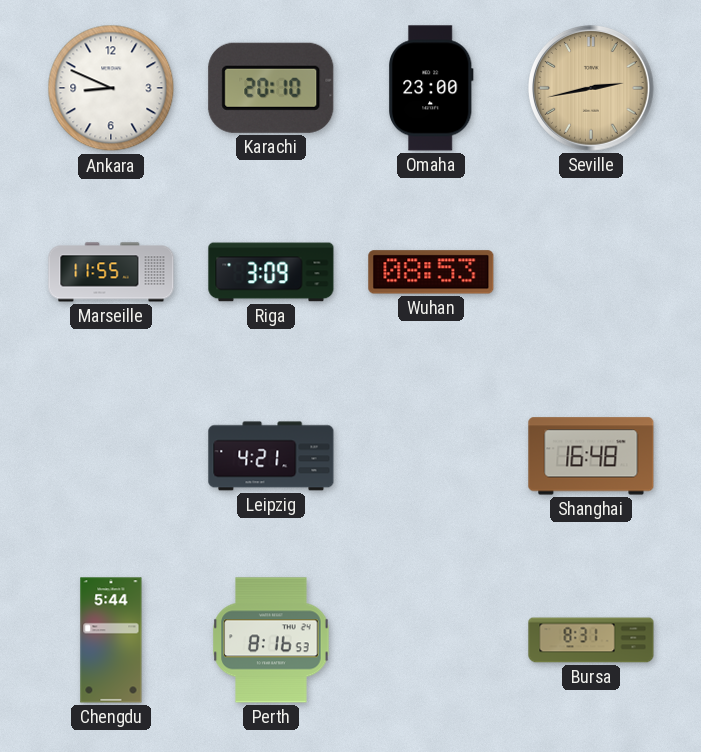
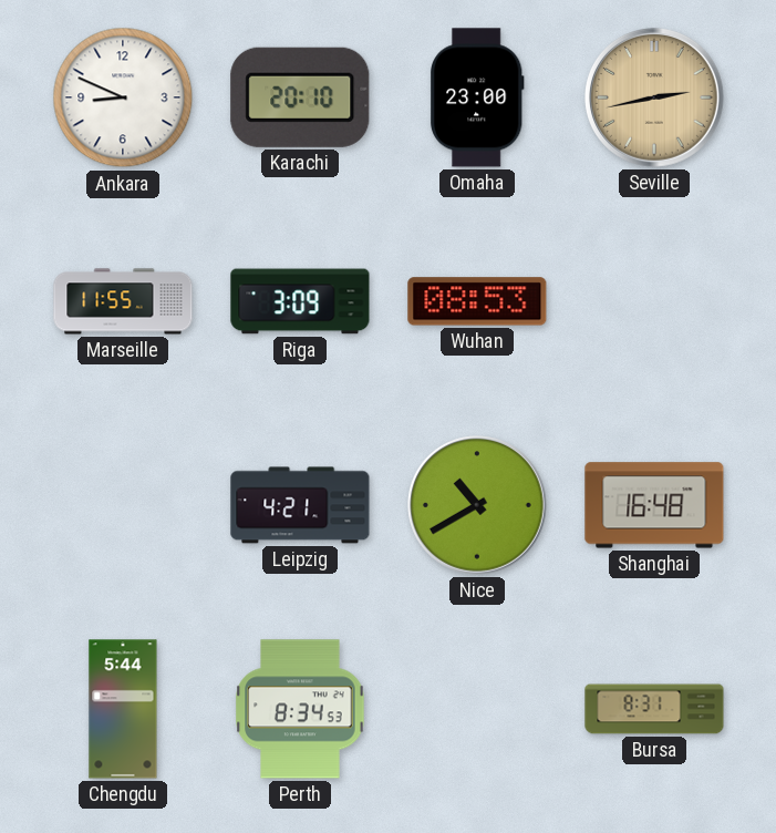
Nice: none -> 10:40 (478, 506)
Perth: 8:16 -> 8:34 (300, 709)
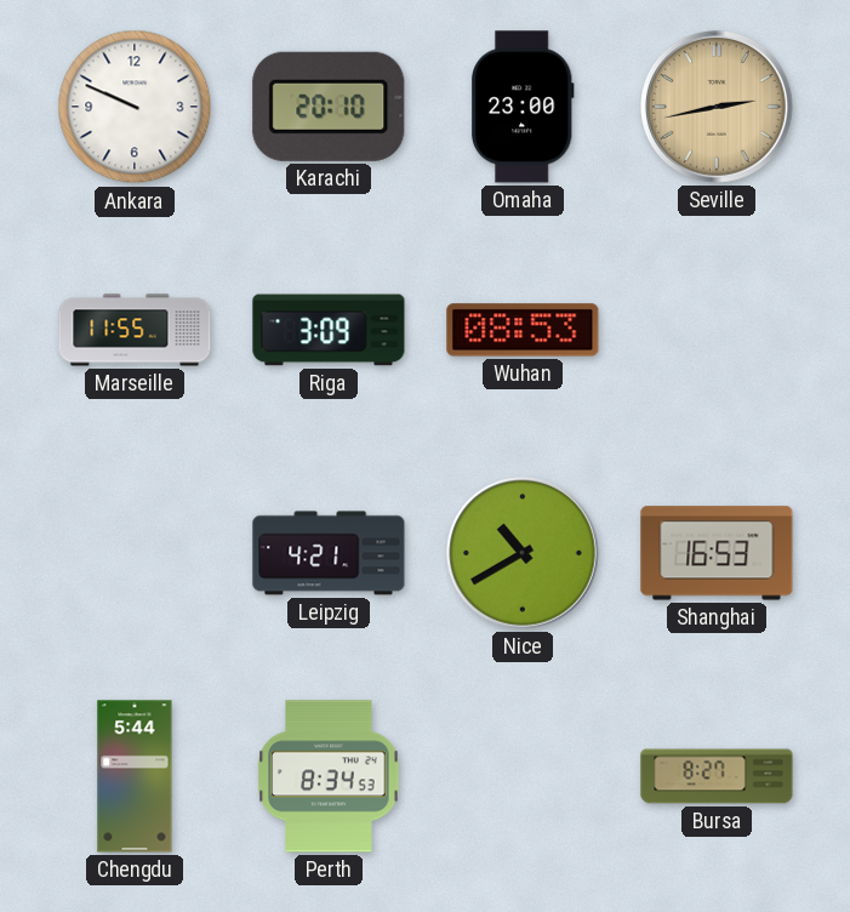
Ankara: 8:49 -> 9:49 (135, 107)
Shanghai: 16:48 -> 16:53 (717, 553)
Bursa: 8:31 -> 8:27 (717, 776)
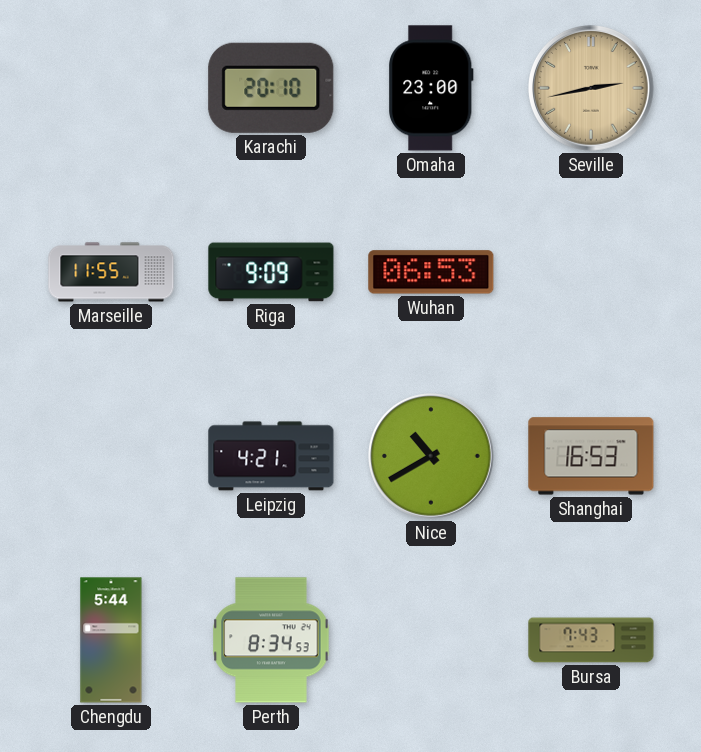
Ankara: 9:49 -> none (135, 107)
Riga: 3:09 -> 9:09 (271, 272)
Wuhan: 08:53 -> 06:53 (431, 272)
Bursa: 8:27 -> 7:43 (591, 640)
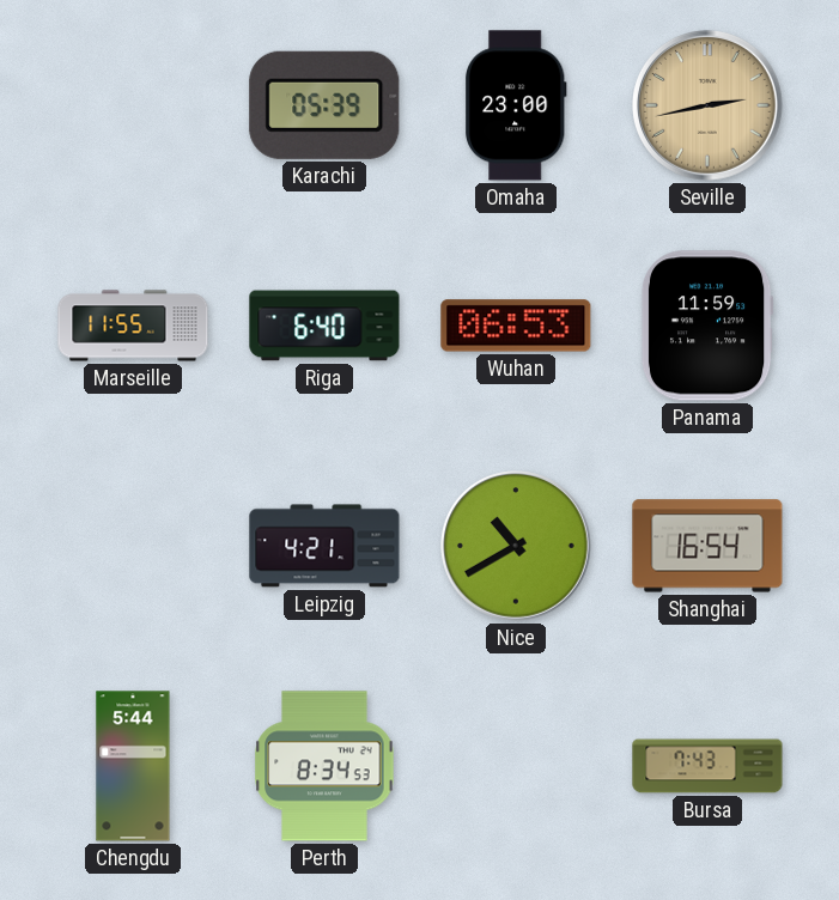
Karachi: 20:10 -> 05:39 (324, 105)
Riga: 9:09 -> 6:40 (324, 326)
Panama: none -> 11:59 (707, 326)
Shanghai: 16:53 -> 16:54 (707, 546)
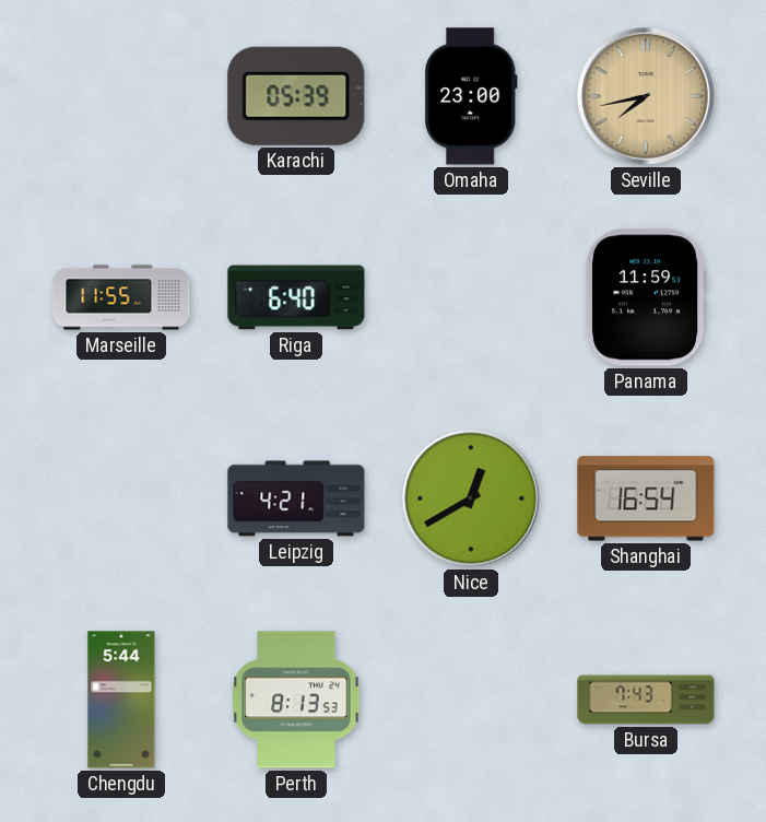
Seville: 2:43 -> 7:43 (647, 97)
Wuhan: 06:53 -> none (516, 326)
Nice: 10:40 -> 12:40 (472, 500)
Perth: 8:34 -> 8:13 (296, 700)
